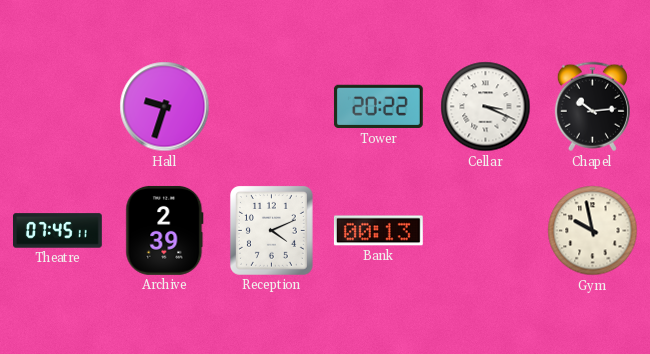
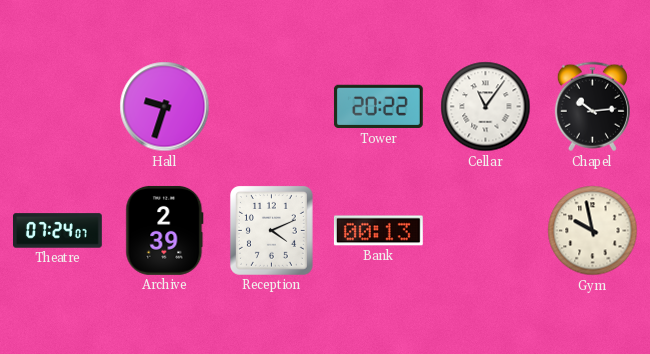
Cellar: 3:19 -> 11:06 (486, 107)
Theatre: 07:45 -> 07:24 (58, 231)
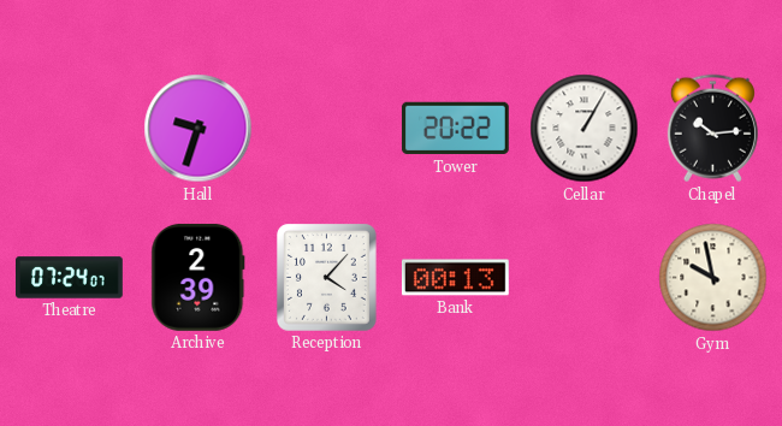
Cellar: 11:06 -> 1:05 (585, 129)
Reception: 4:11 -> 4:07 (326, 277)
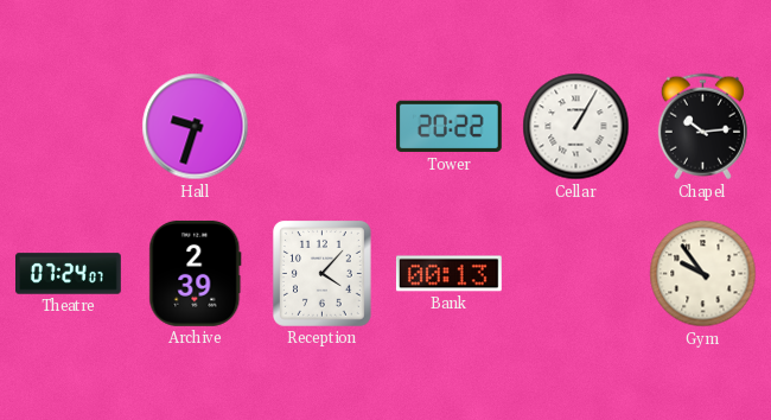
Gym: 9:58 -> 9:54 (703, 274)
